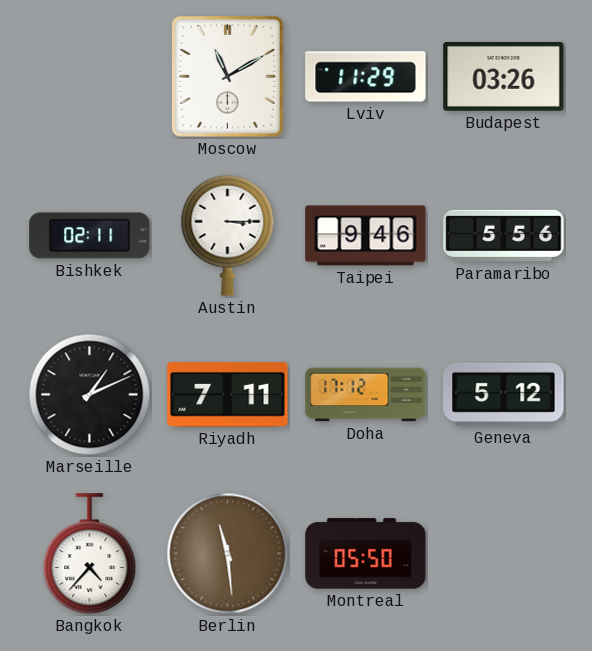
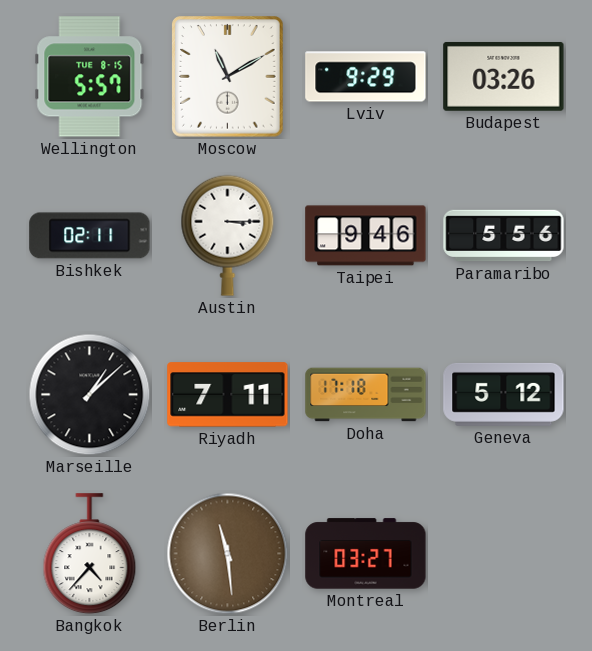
Wellington: none -> 5:57 (90, 77)
Lviv: 11:29 -> 9:29 (366, 77)
Marseille: 1:11 -> 1:08 (90, 395)
Doha: 17:12 -> 17:18 (366, 395)
Montreal: 05:50 -> 03:27 (366, 554)
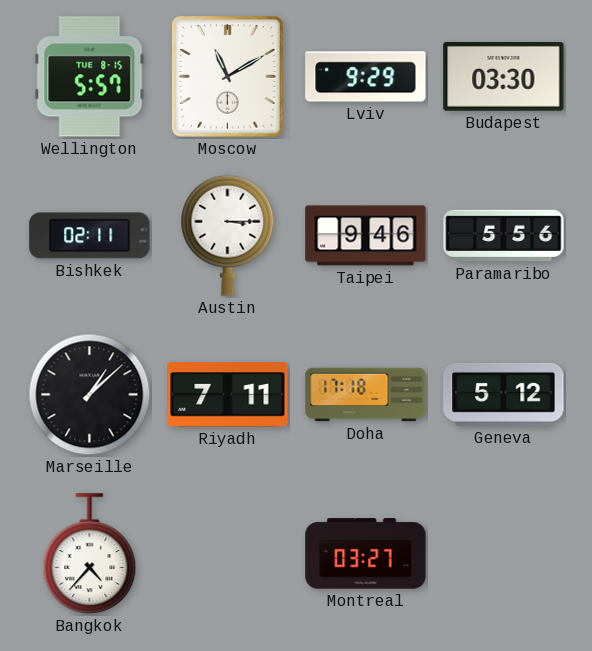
Budapest: 03:26 -> 03:30 (504, 76)
Berlin: 11:29 -> none (228, 554)
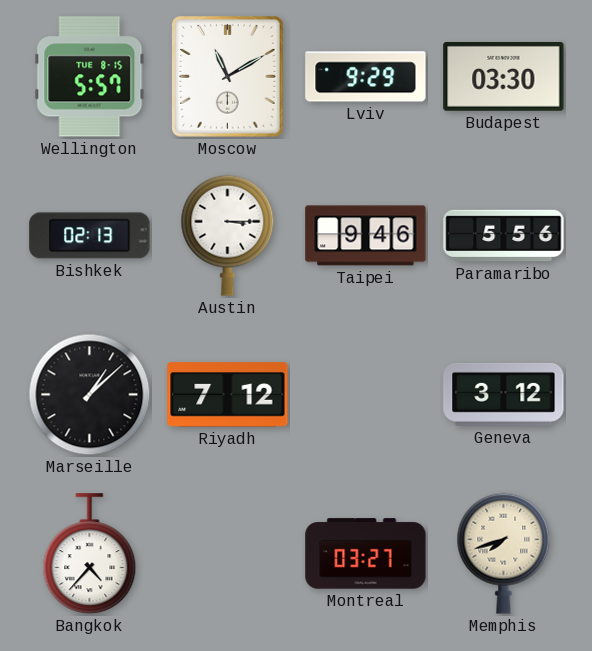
Bishkek: 02:11 -> 02:13 (90, 236)
Riyadh: 7:11 -> 7:12 (228, 395)
Doha: 17:18 -> none (366, 395)
Geneva: 5:12 -> 3:12 (504, 394)
Memphis: none -> 7:42 (504, 553)
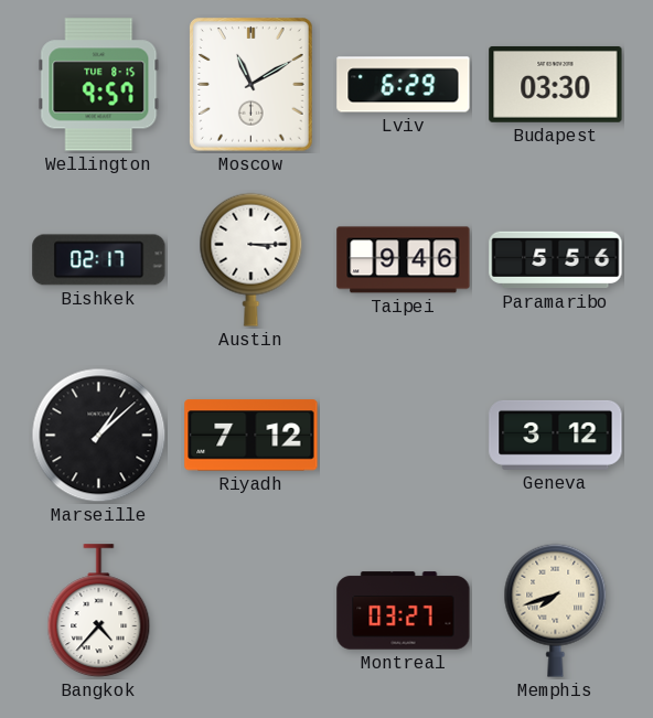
Wellington: 5:57 -> 9:57 (99, 85)
Lviv: 9:29 -> 6:29 (404, 85)
Bishkek: 02:13 -> 02:17 (99, 260)
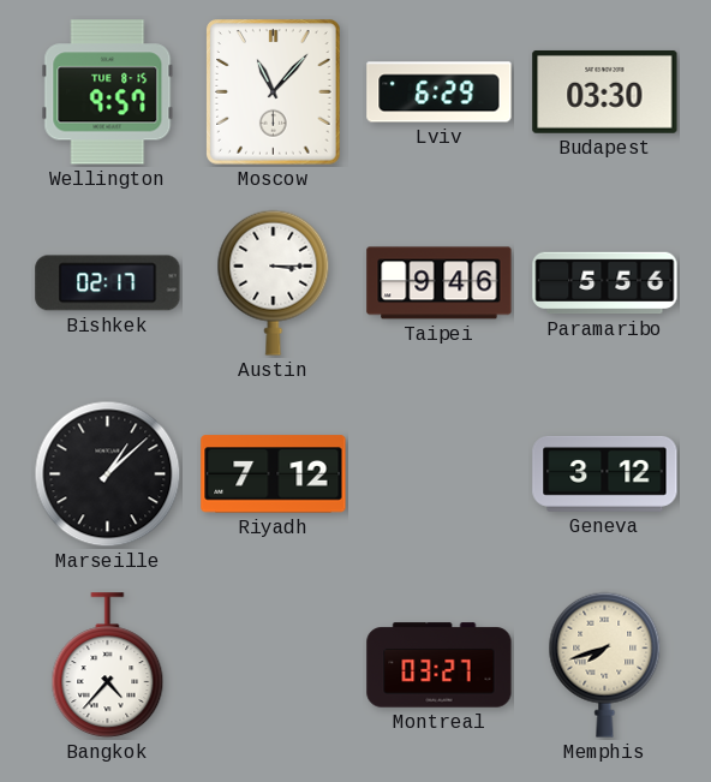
Moscow: 11:10 -> 11:07 (274, 92)
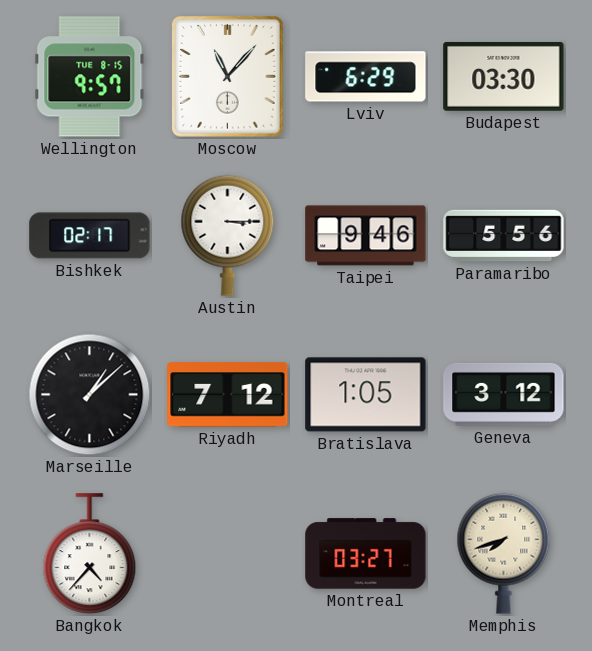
Bratislava: none -> 1:05 (366, 395)
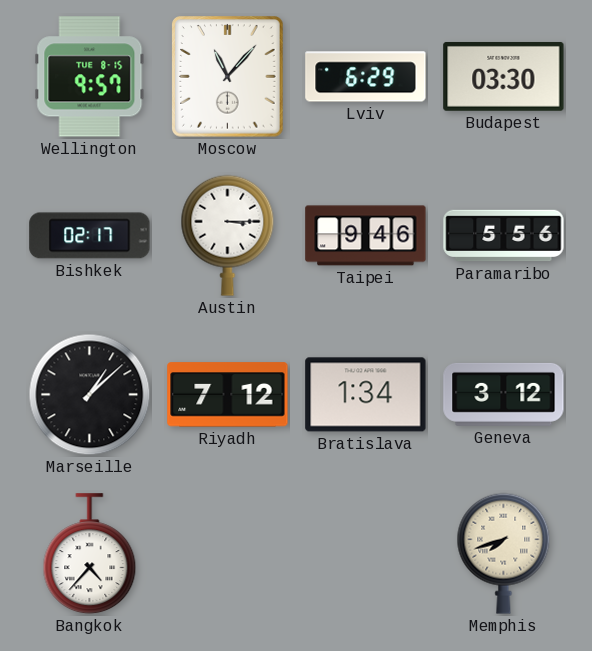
Bratislava: 1:05 -> 1:34 (366, 395)
Montreal: 03:27 -> none (366, 554)
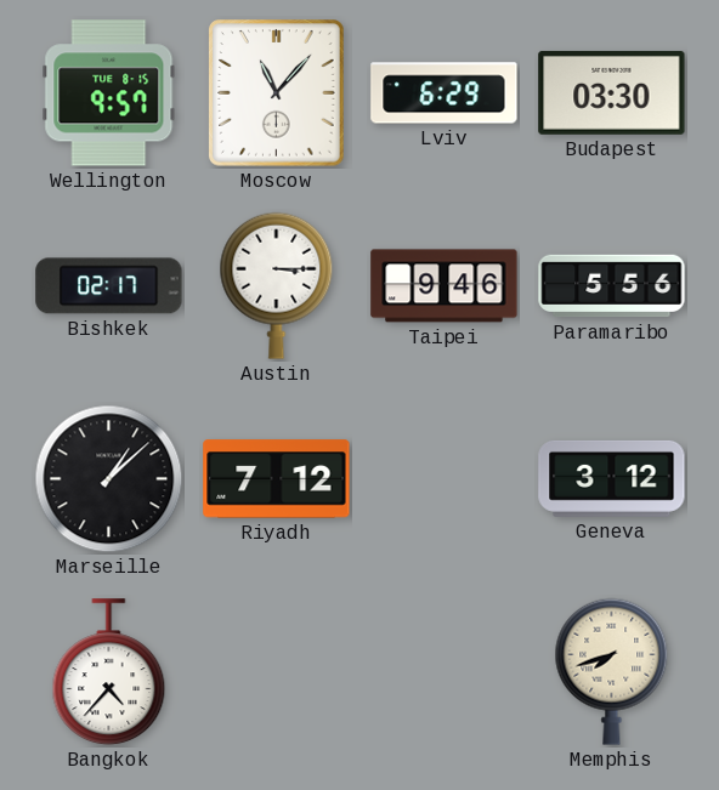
Bratislava: 1:34 -> none (366, 395)
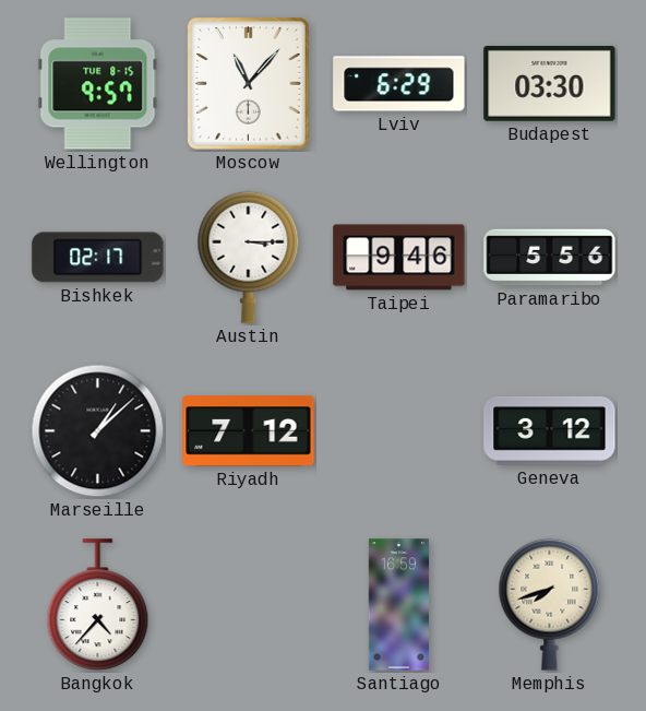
Santiago: none -> 16:59 (399, 605)
